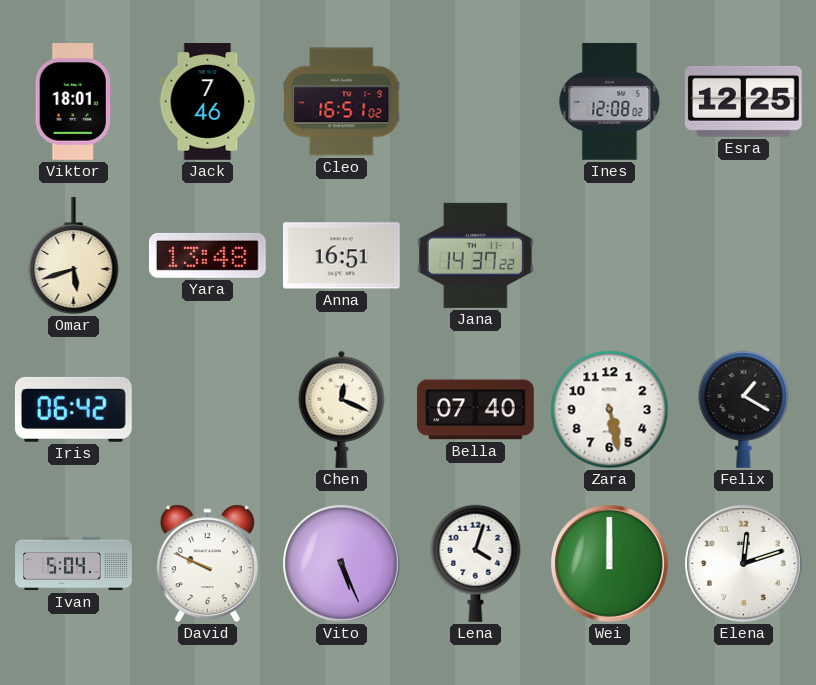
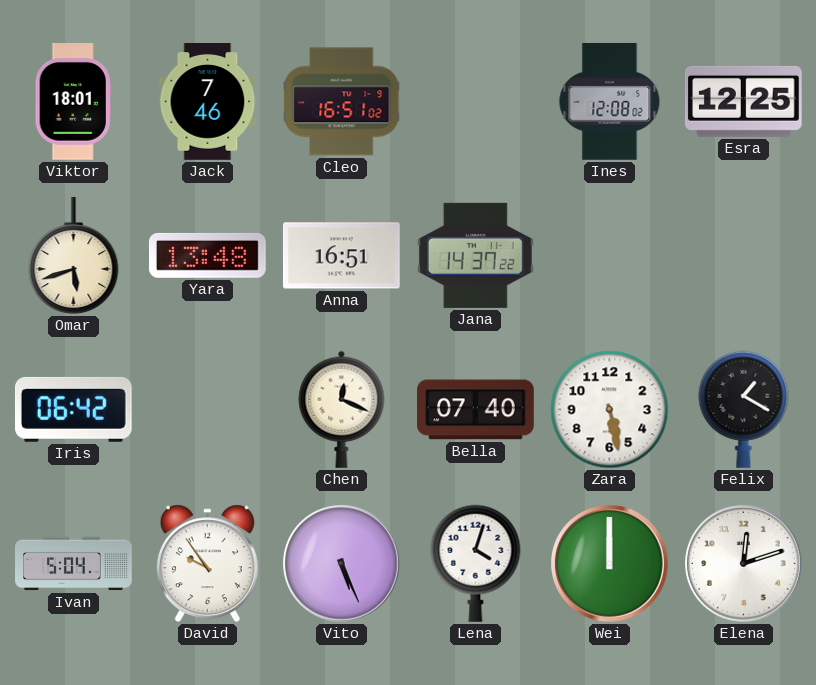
David: 9:49 -> 9:54 (207, 564)
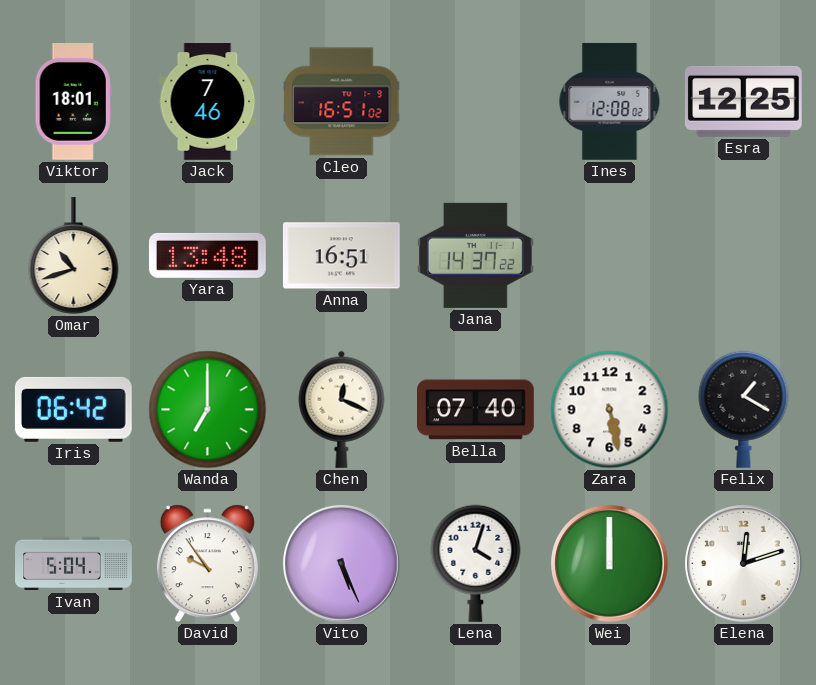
Omar: 5:42 -> 10:42 (74, 257)
Wanda: none -> 7:00 (208, 410)
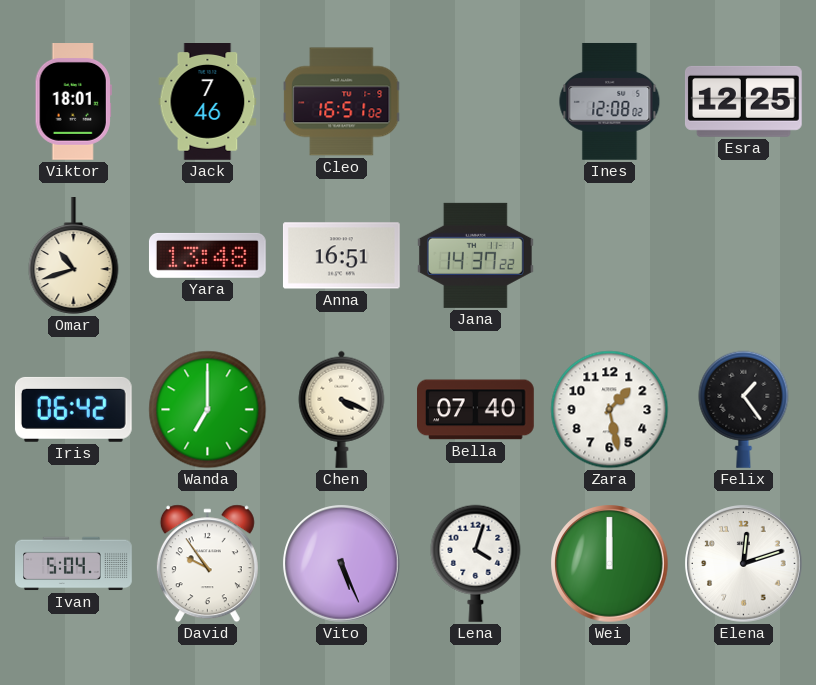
Chen: 12:19 -> 4:19 (342, 409)
Zara: 5:28 -> 1:28 (610, 410)
Felix: 1:20 -> 1:24 (744, 409)
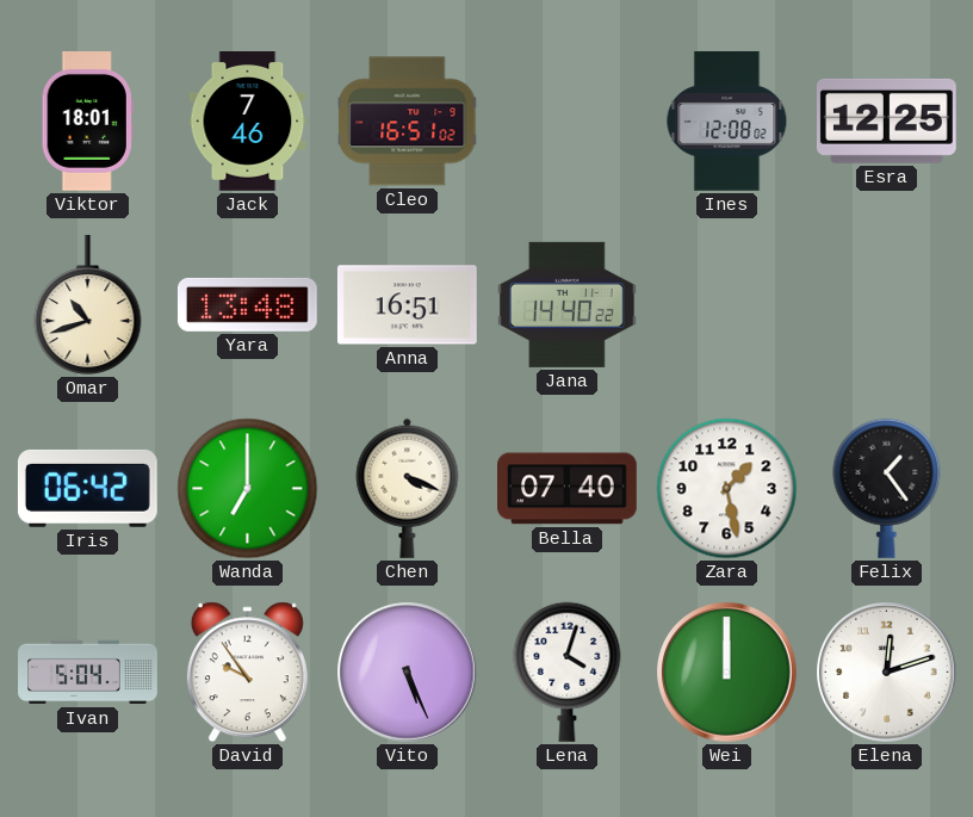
Jana: 14:37 -> 14:40 (566, 304)
